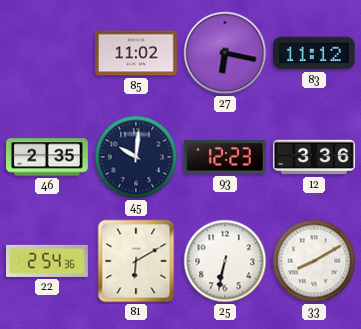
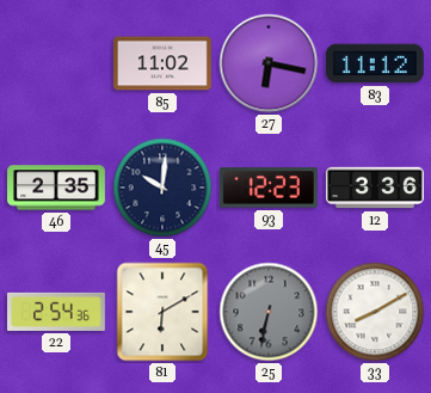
25 dial: white -> grey (269, 312)
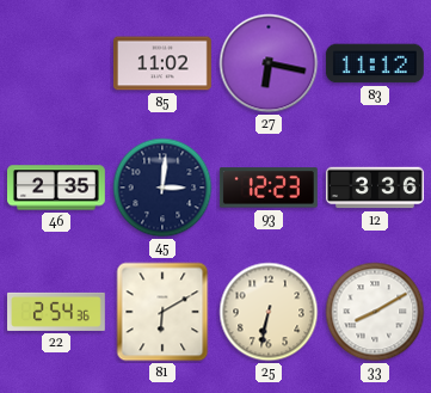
45: 10:01 -> 3:01 (162, 188)
25 dial: grey -> cream (269, 312)
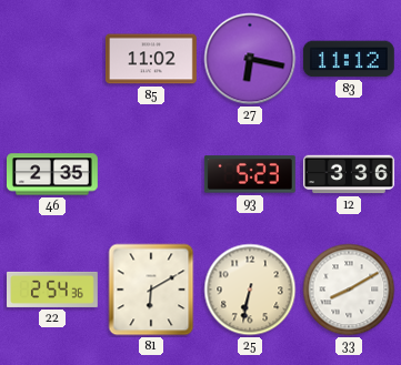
45: 3:01 -> none (162, 188)
93: 12:23 -> 5:23 (250, 174)
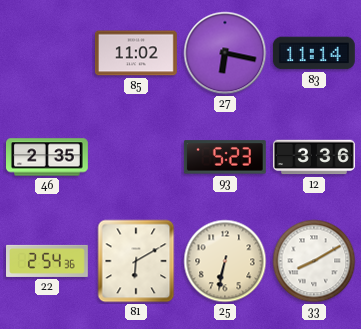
83: 11:12 -> 11:14 (314, 53)
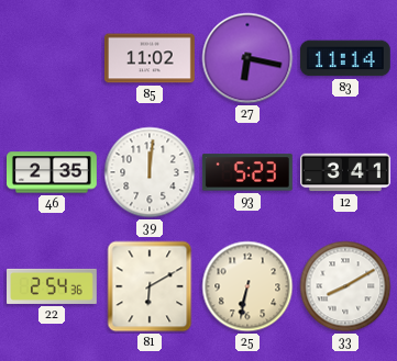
39: none -> 12:01 (150, 172)
12: 3:36 -> 3:41 (345, 172)
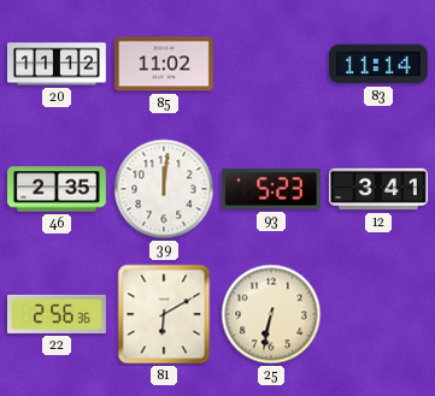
20: none -> 11:12 (58, 64)
27: 6:17 -> none (247, 58)
22: 2:54 -> 2:56 (58, 314)
33: 8:10 -> none (345, 286)
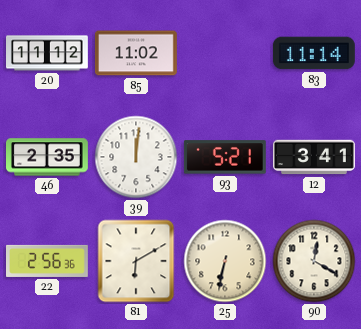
93: 5:23 -> 5:21 (225, 157)
90: none -> 12:20 (314, 261)
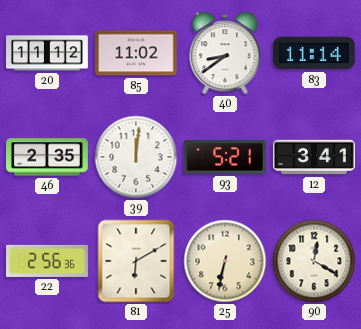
40: none -> 8:39 (225, 53)
